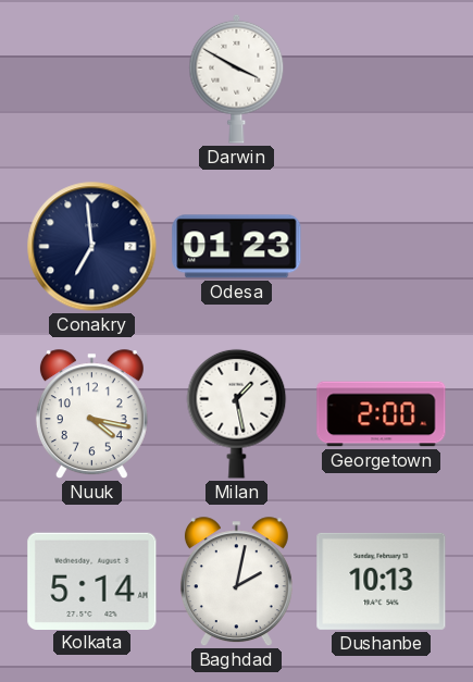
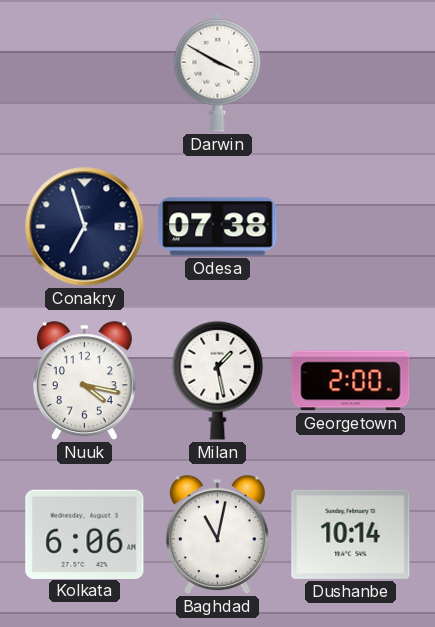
Conakry: 6:59 -> 6:57 (85, 227)
Odesa: 01:23 -> 07:38 (218, 227)
Kolkata: 5:14 -> 6:06 (85, 534)
Baghdad: 2:02 -> 11:02 (217, 535)
Dushanbe: 10:13 -> 10:14 (351, 534)
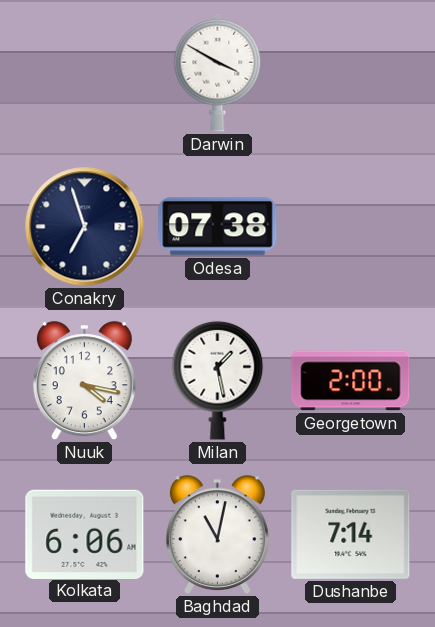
Dushanbe: 10:14 -> 7:14 (351, 534)
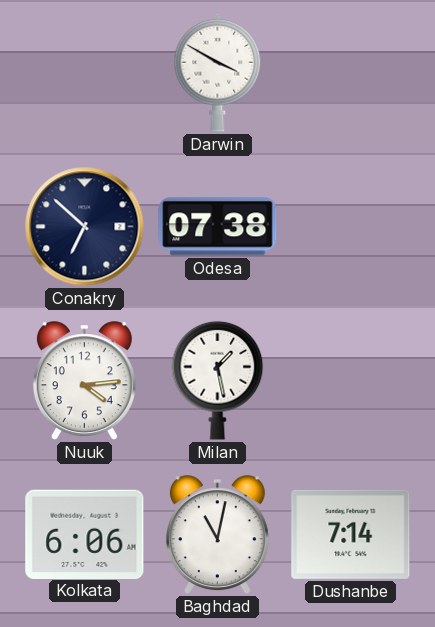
Conakry: 6:57 -> 6:52 (85, 227)
Nuuk: 4:17 -> 4:14 (84, 381)
Georgetown: 2:00 -> none (351, 381)
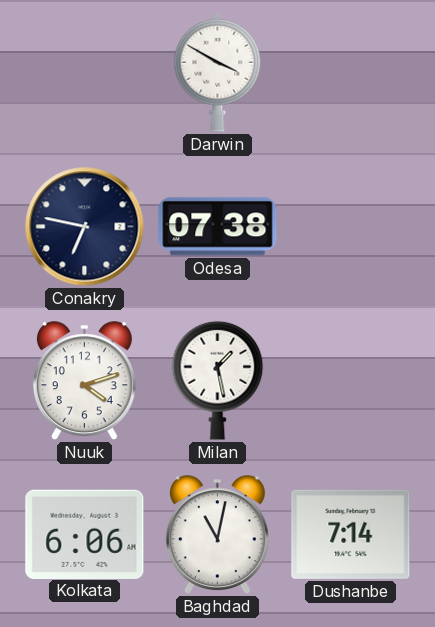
Conakry: 6:52 -> 6:47 (85, 227)
Nuuk: 4:14 -> 4:12 (84, 381)
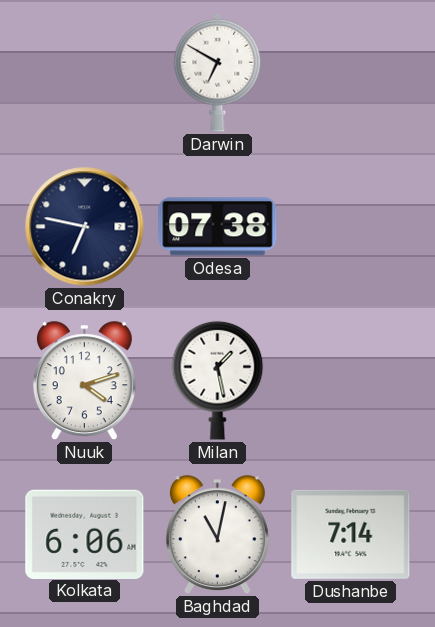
Darwin: 3:50 -> 6:50 (218, 72)
